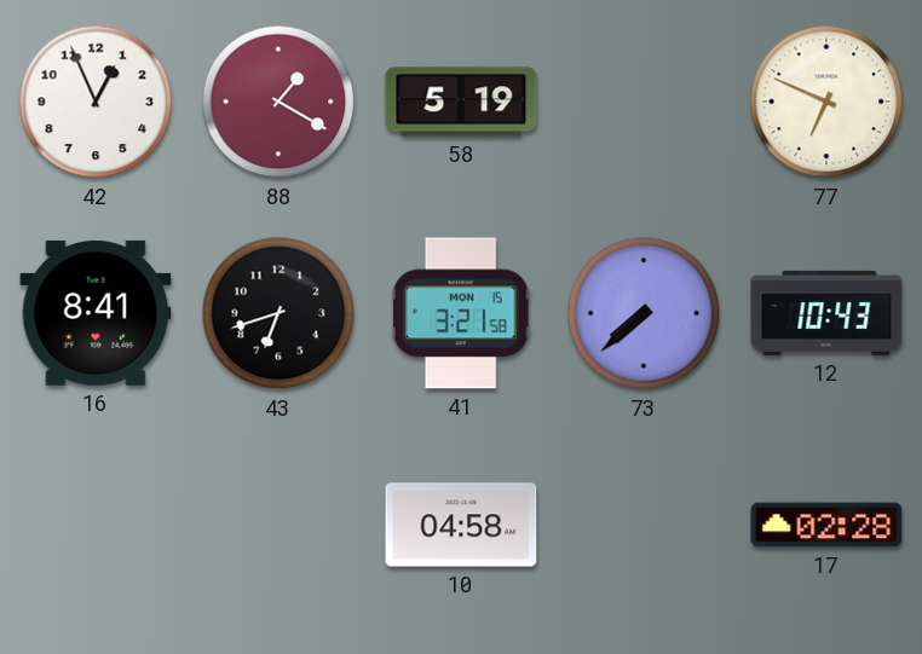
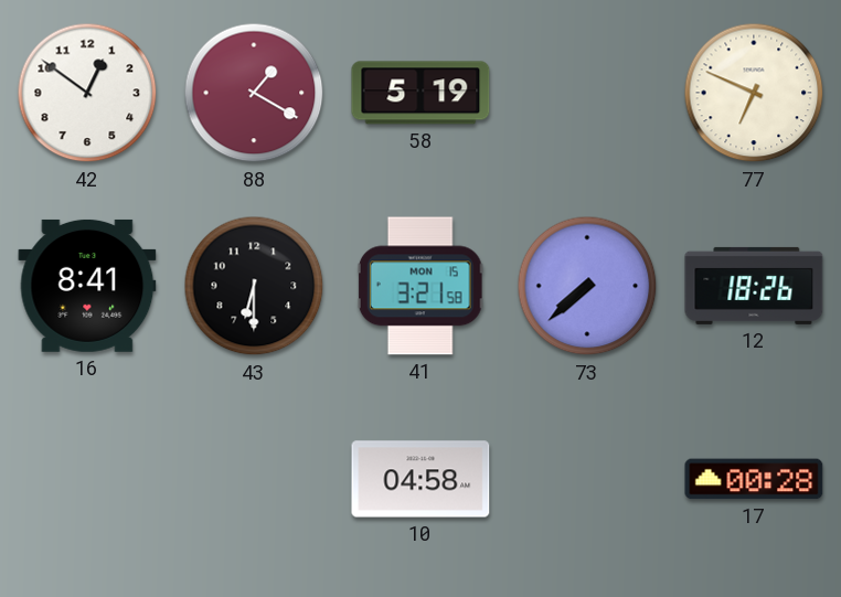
42: 12:56 -> 12:51 (87, 93)
43: 6:42 -> 6:30 (254, 286)
12: 10:43 -> 18:26 (754, 286)
17: 02:28 -> 00:28 (754, 479)
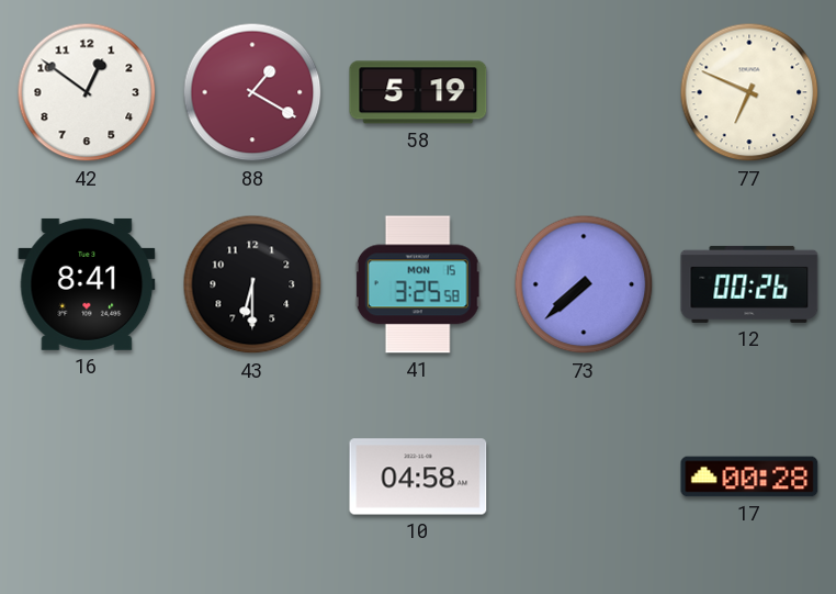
41: 3:21 -> 3:25 (418, 284)
12: 18:26 -> 00:26 (749, 284)
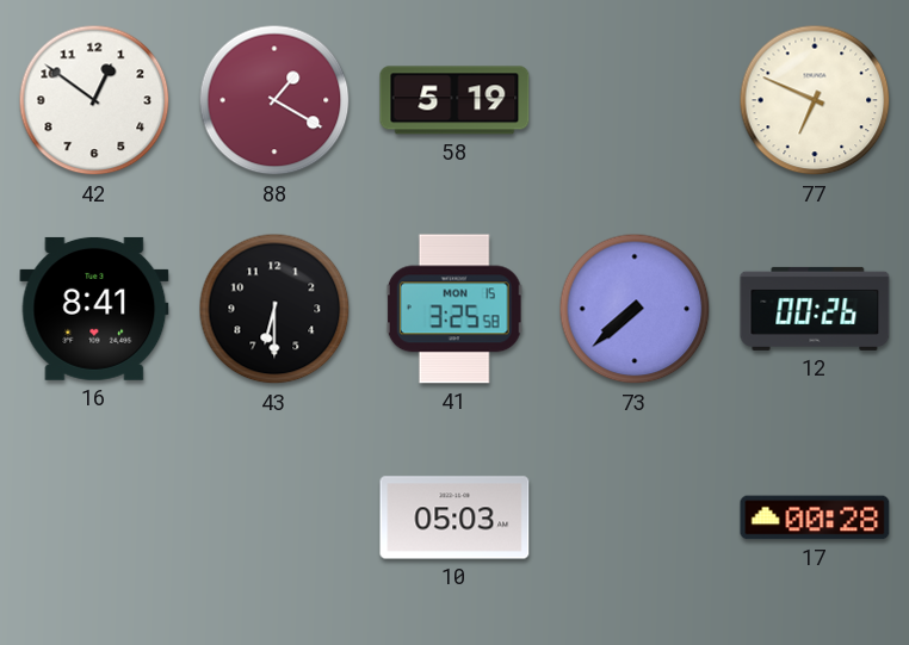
10: 04:58 -> 05:03 (455, 517)
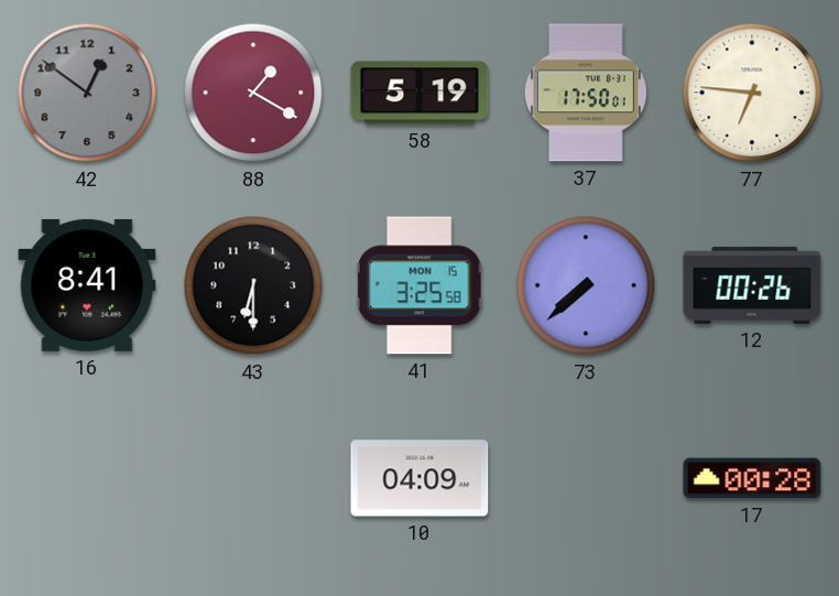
42 dial: white -> grey (87, 93)
37: none -> 17:50 (586, 93)
77: 6:49 -> 6:46 (752, 93)
10: 05:03 -> 04:09 (419, 478)
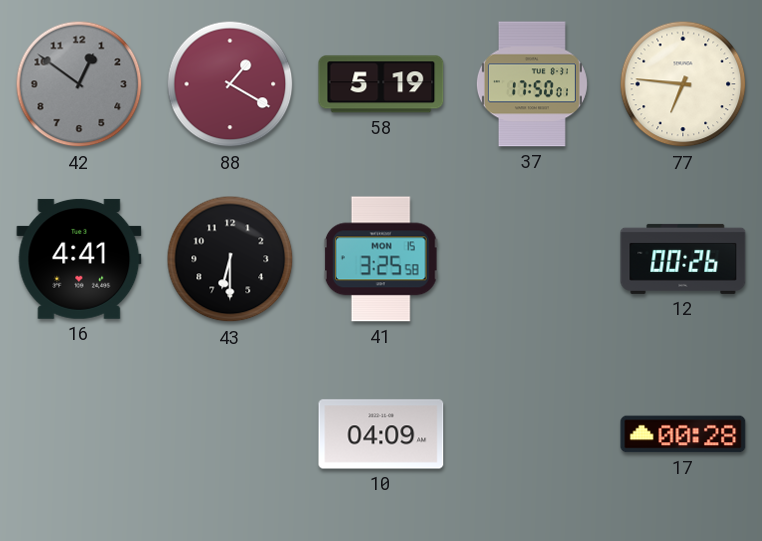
16: 8:41 -> 4:41 (79, 259)
73: 7:38 -> none (586, 285)
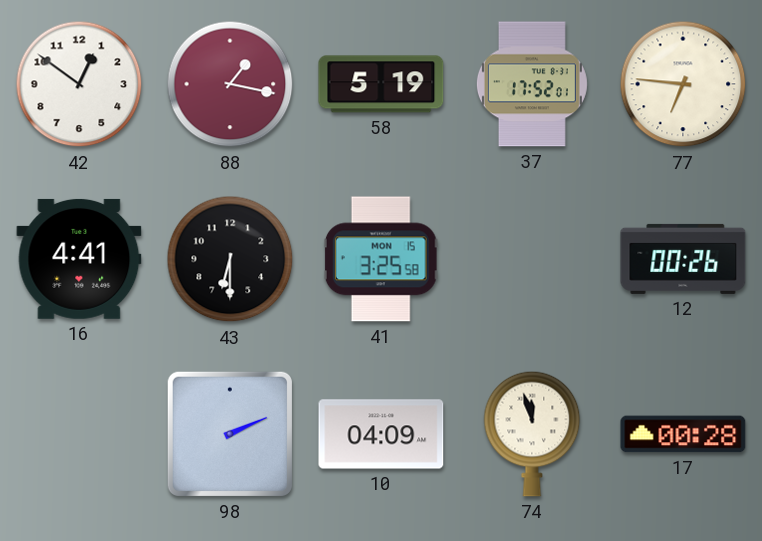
42 dial: grey -> white (79, 84)
88: 1:20 -> 1:17 (230, 84)
37: 17:50 -> 17:52 (532, 84)
98: none -> 2:11 (230, 434)
74: none -> 11:57 (532, 434)
